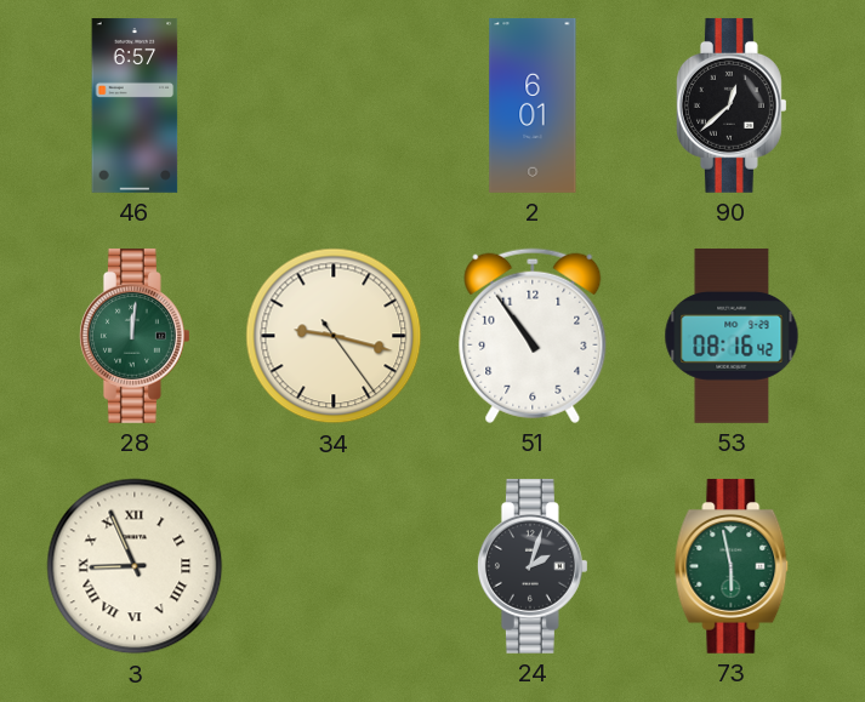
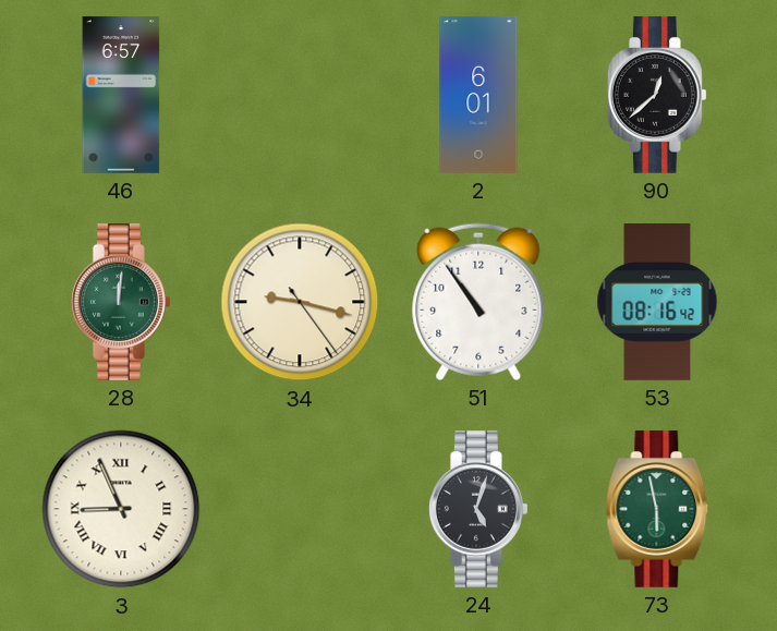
24: 2:03 -> 5:03 (478, 509)
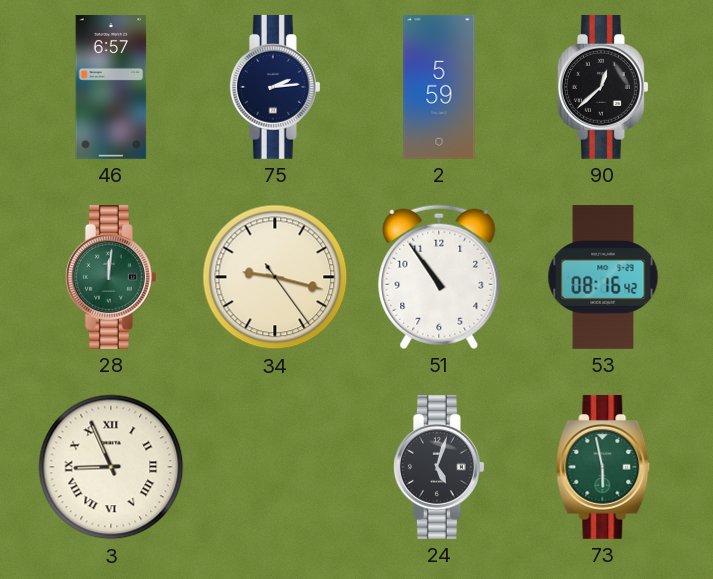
75: none -> 2:14 (275, 87)
2: 6:01 -> 5:59 (439, 87)
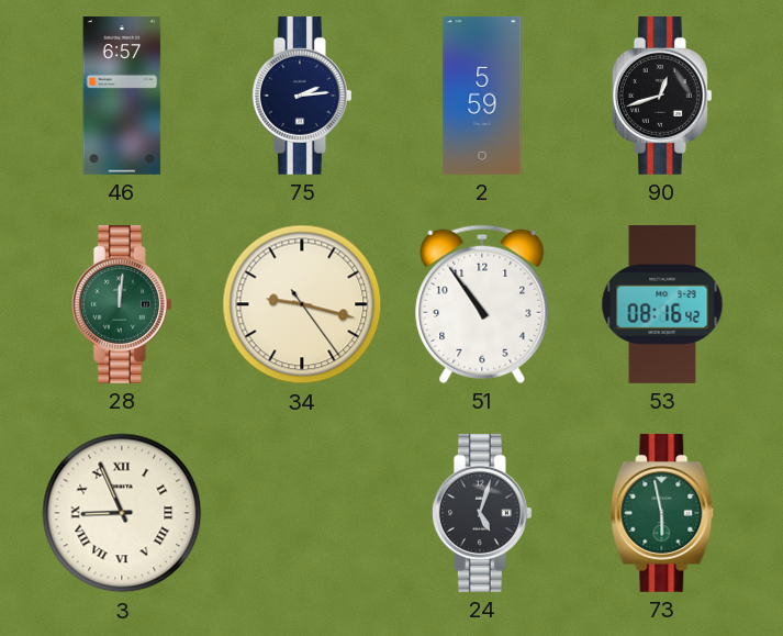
90: 12:38 -> 12:42 (662, 96)
